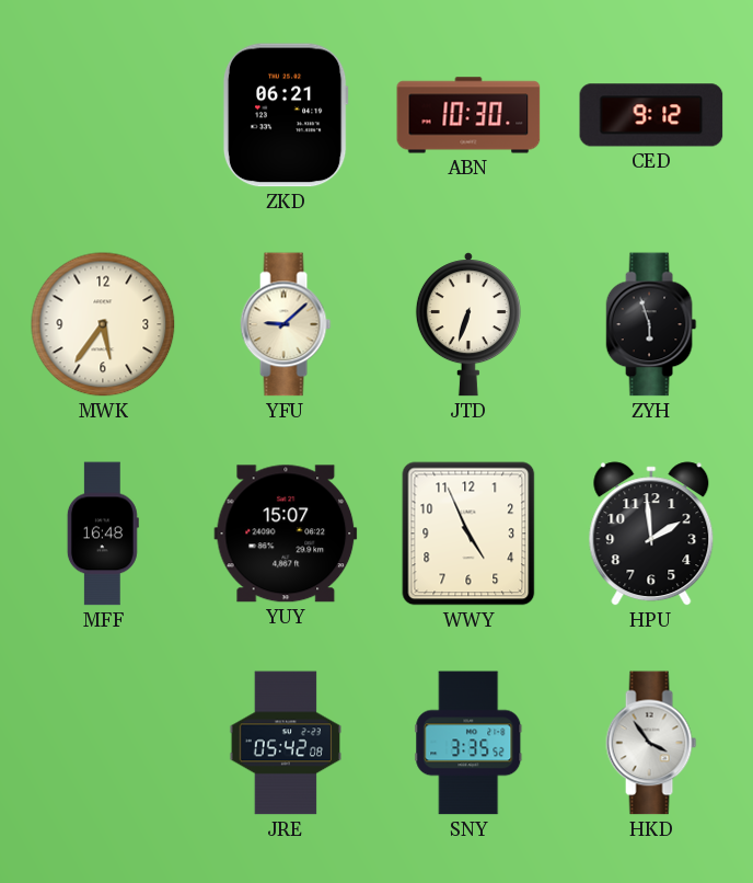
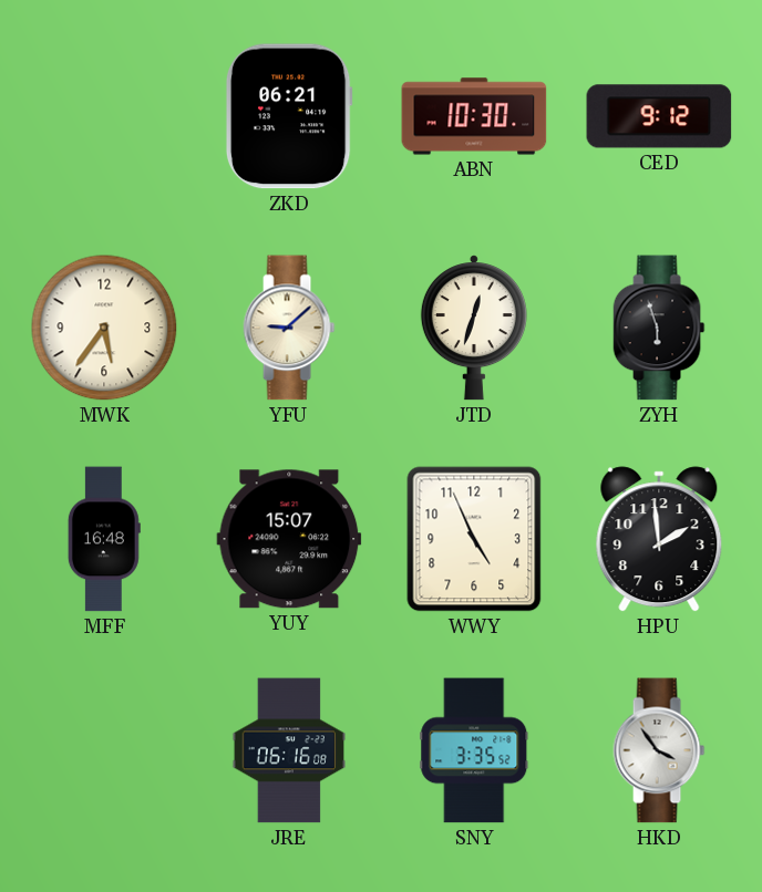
JTD: 6:33 -> 12:33 (474, 328)
JRE: 05:42 -> 06:16 (288, 750)
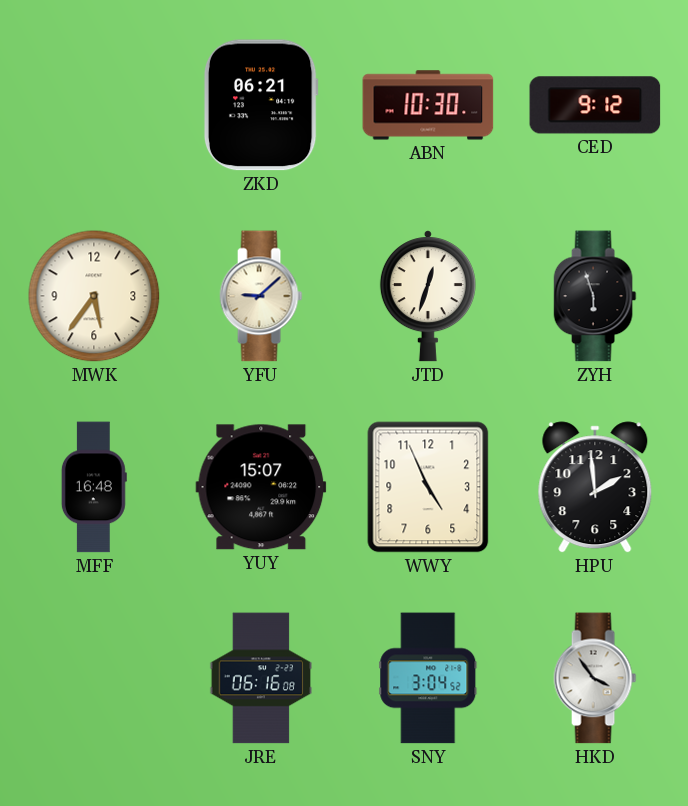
SNY: 3:35 -> 3:04 (428, 678)
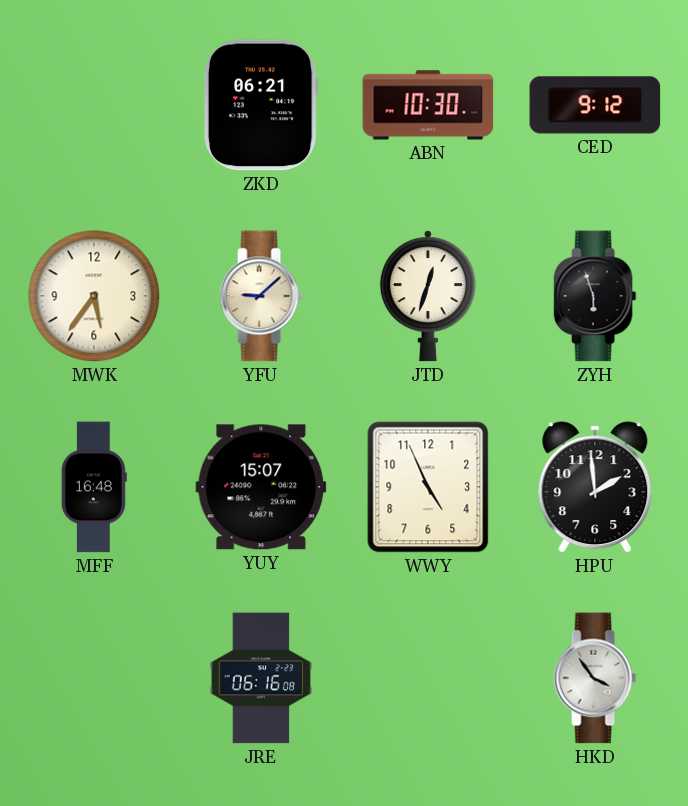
SNY: 3:04 -> none (428, 678)
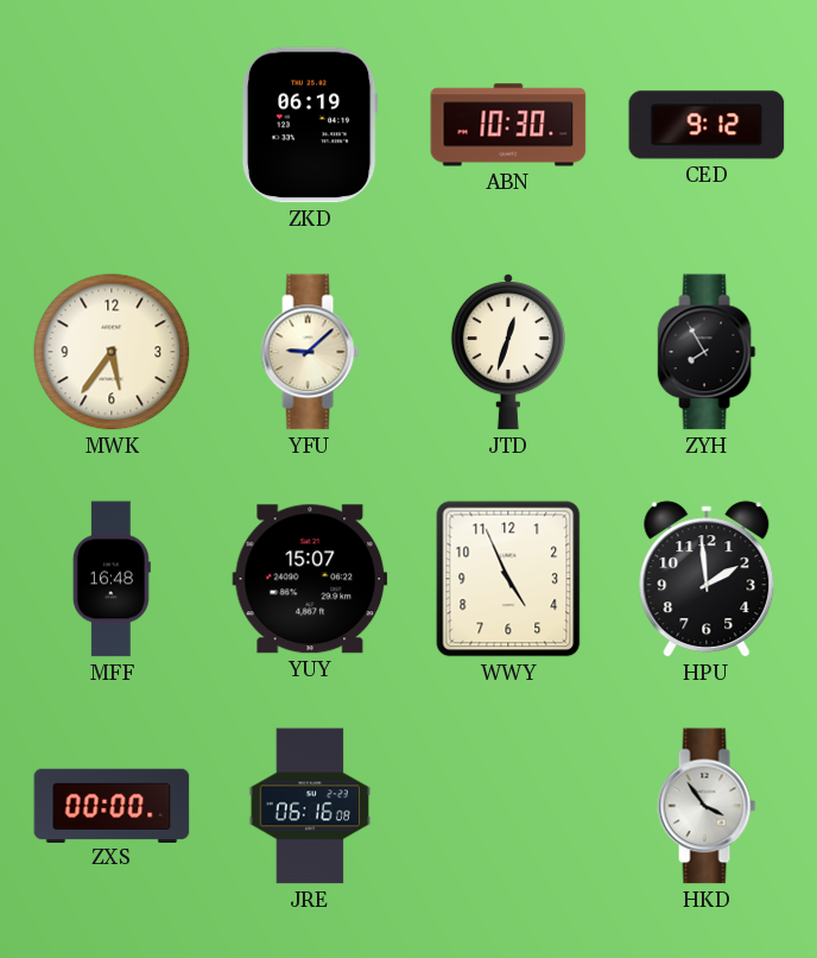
ZKD: 06:21 -> 06:19 (310, 125)
ZYH: 5:57 -> 7:55 (707, 352)
ZXS: none -> 00:00 (112, 805)
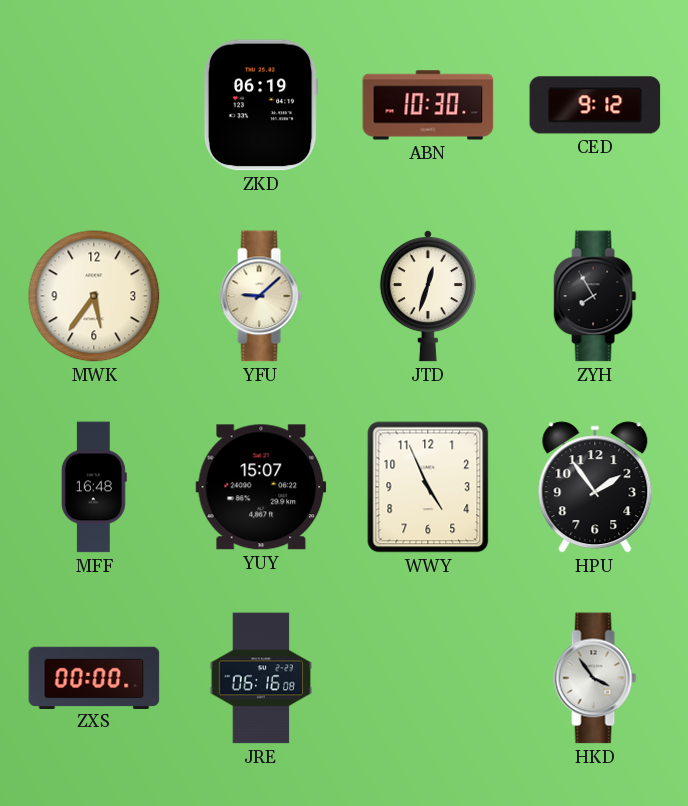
HPU: 1:59 -> 1:54 (595, 487)
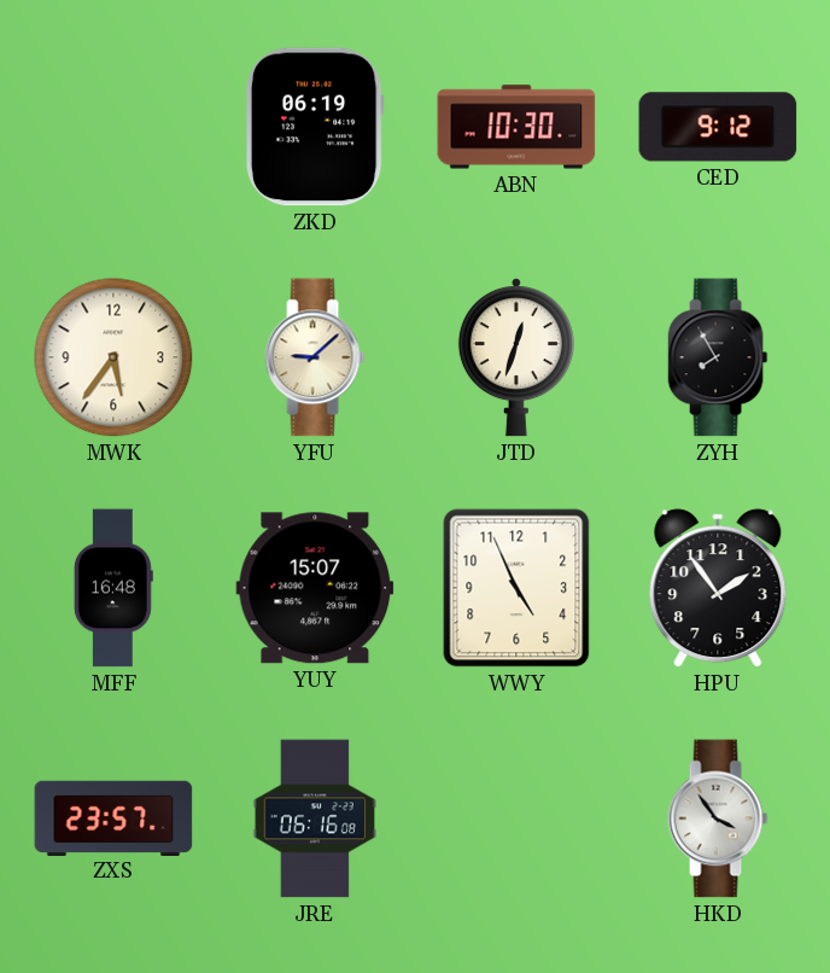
ZXS: 00:00 -> 23:57 (113, 817)
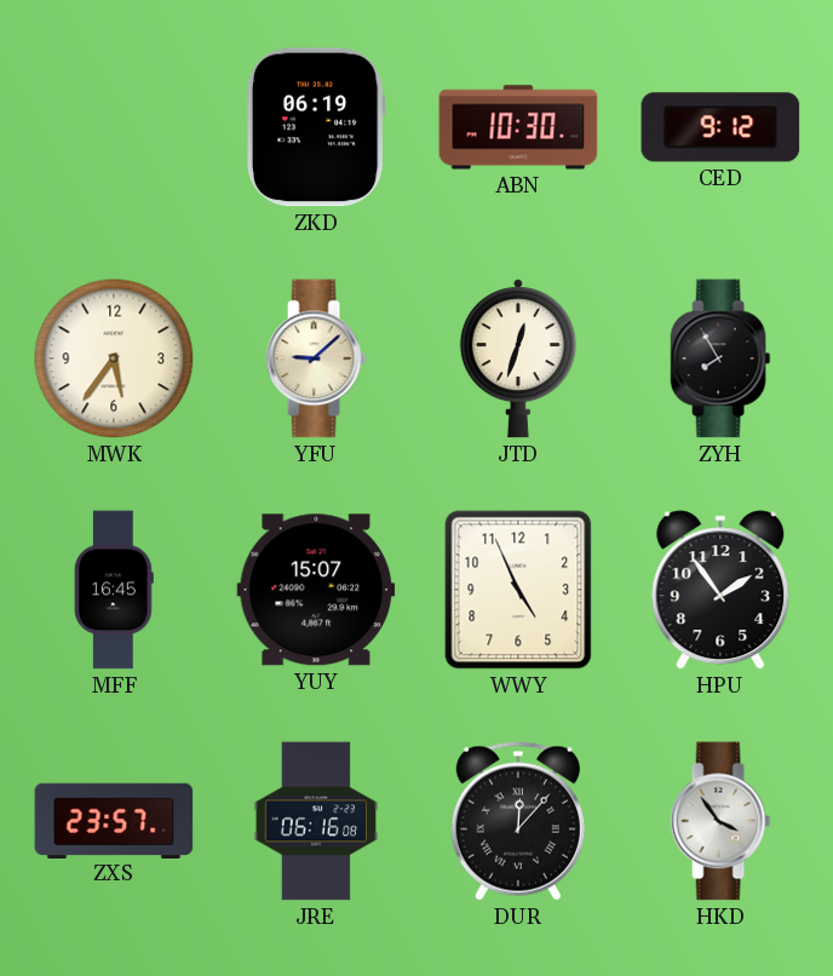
MFF: 16:48 -> 16:45 (114, 590)
DUR: none -> 12:07 (518, 821)
